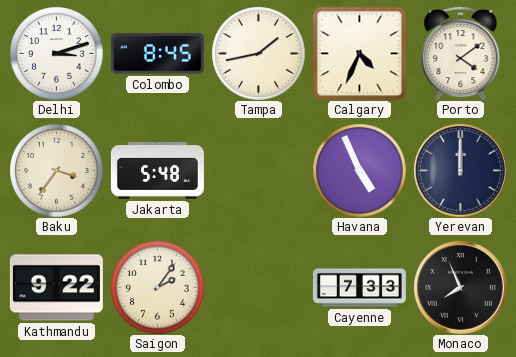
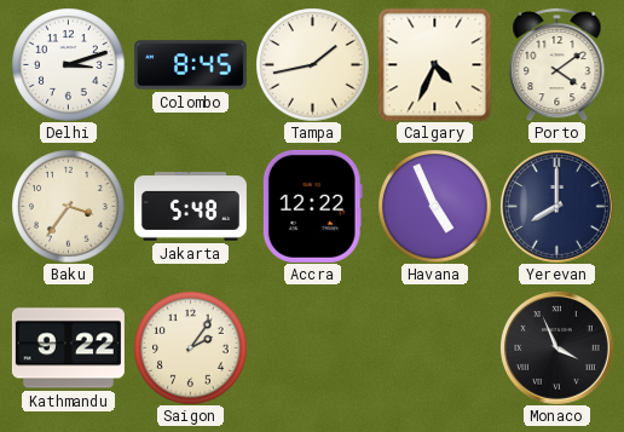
Accra: none -> 12:22 (312, 206)
Yerevan: 12:00 -> 8:00 (557, 207)
Cayenne: 7:33 -> none (359, 288)
Monaco: 7:56 -> 3:56 (557, 349)
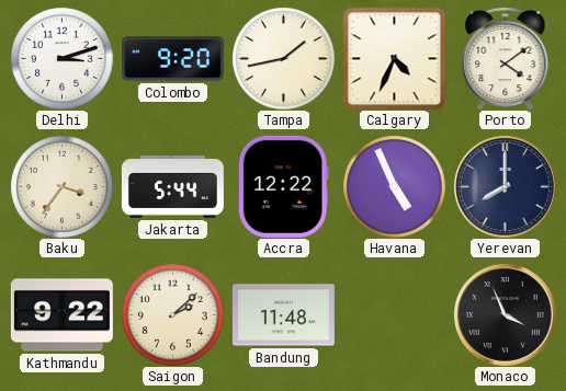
Colombo: 8:45 -> 9:20 (172, 59)
Jakarta: 5:48 -> 5:44 (172, 187)
Saigon: 2:06 -> 2:08 (172, 314)
Bandung: none -> 11:48 (283, 315)
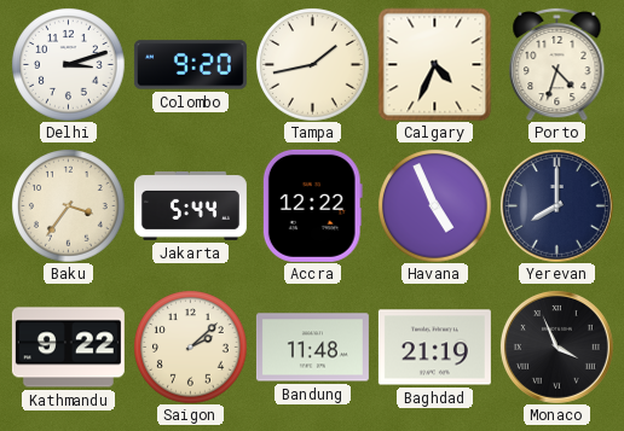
Porto: 4:09 -> 4:33 (557, 64)
Baghdad: none -> 21:19 (434, 348)
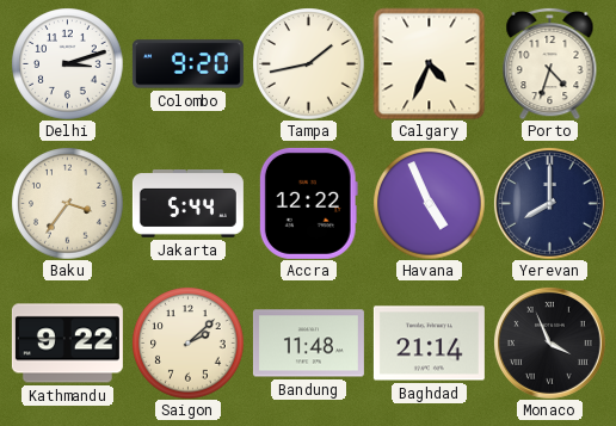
Baghdad: 21:19 -> 21:14 (429, 344)
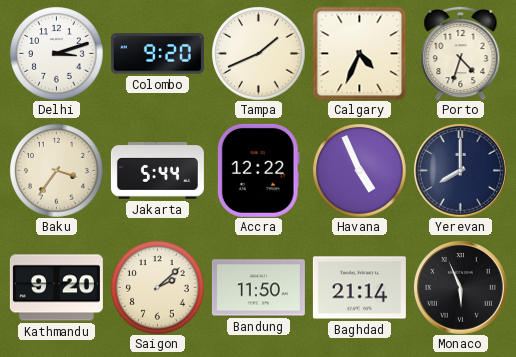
Tampa: 1:43 -> 1:41 (258, 53)
Kathmandu: 9:22 -> 9:20 (56, 288)
Bandung: 11:48 -> 11:50 (258, 288)
Monaco: 3:56 -> 5:56 (461, 288)
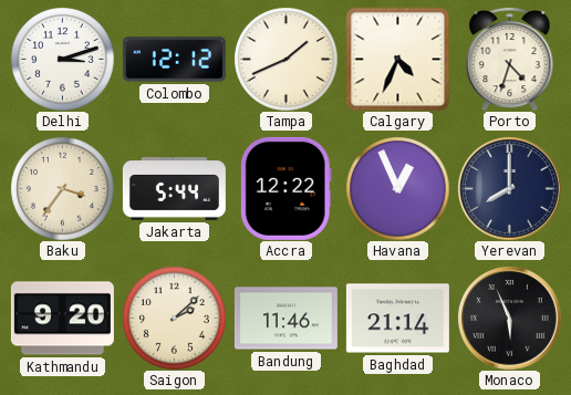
Colombo: 9:20 -> 12:12 (174, 60)
Havana: 4:56 -> 12:56 (397, 188)
Bandung: 11:50 -> 11:46 (285, 319)
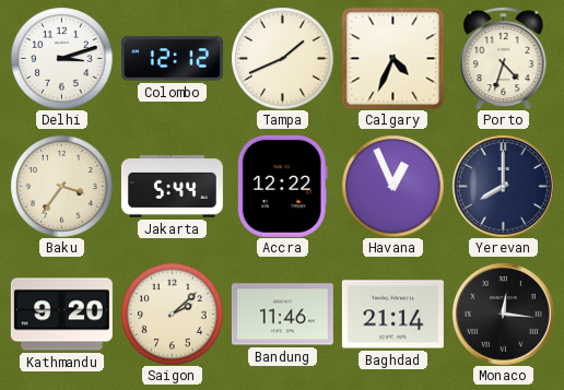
Monaco: 5:56 -> 12:16 (504, 315)
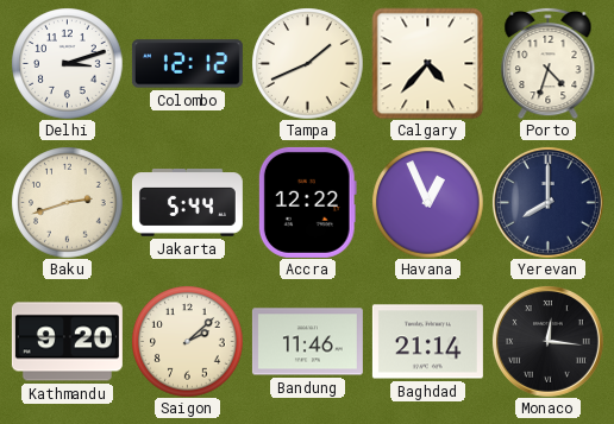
Calgary: 4:34 -> 4:37 (427, 63)
Baku: 3:36 -> 2:42 (67, 202)
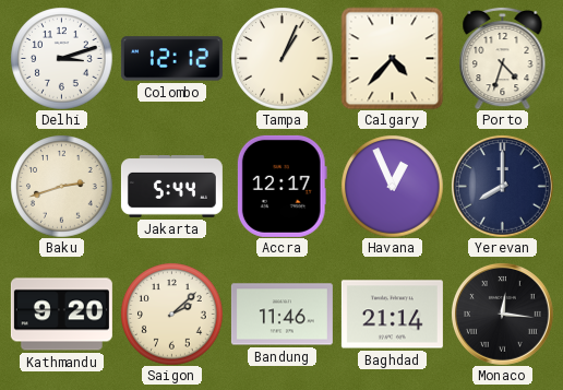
Tampa: 1:41 -> 1:04 (281, 58)
Accra: 12:22 -> 12:17 (281, 186)
